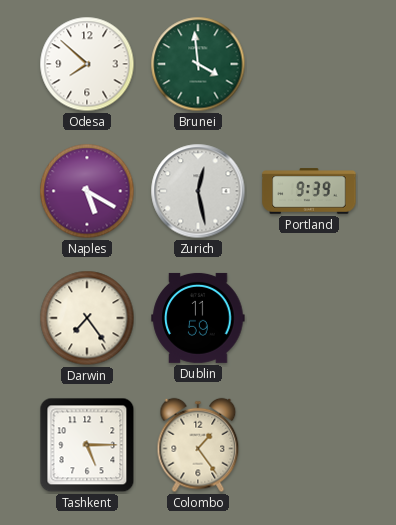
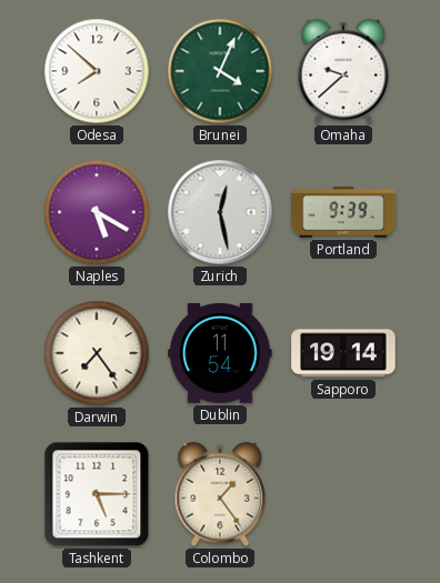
Brunei: 3:59 -> 4:04 (220, 71)
Omaha: none -> 9:38 (343, 71)
Dublin: 11:59 -> 11:54 (220, 353)
Sapporo: none -> 19:14 (343, 353)
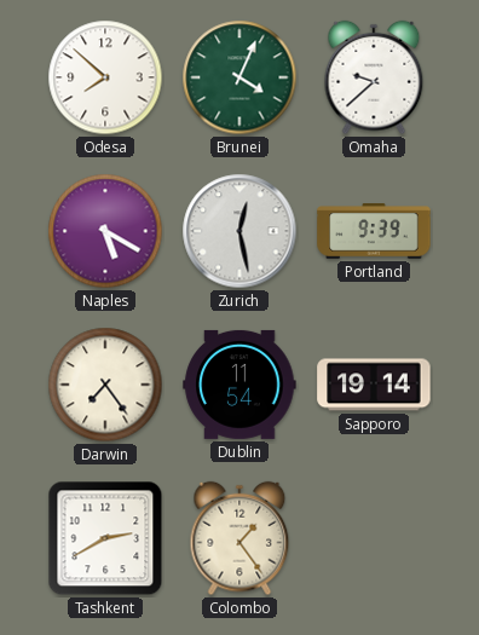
Tashkent: 5:15 -> 2:40 (105, 538)
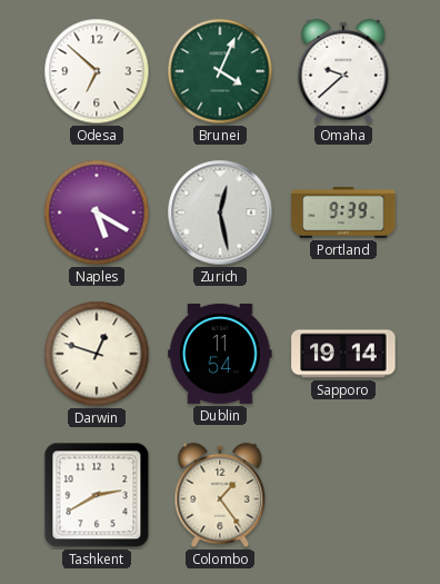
Odesa: 7:52 -> 6:52 (97, 71)
Darwin: 7:24 -> 12:48 (97, 354)
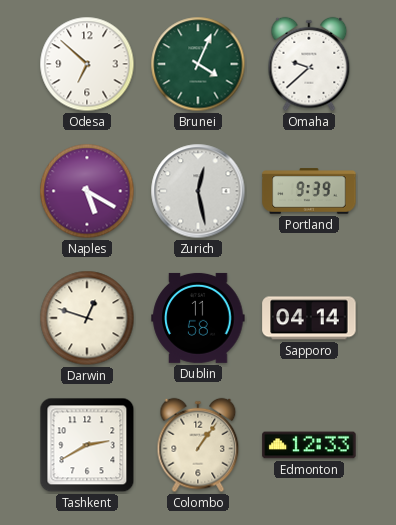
Dublin: 11:54 -> 11:58 (198, 318)
Sapporo: 19:14 -> 04:14 (309, 318)
Colombo: 1:24 -> 1:06 (198, 445)
Edmonton: none -> 12:33 (309, 445)
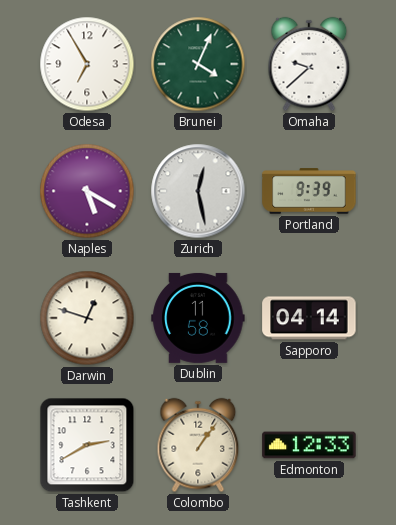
Odesa: 6:52 -> 6:55 (87, 64)
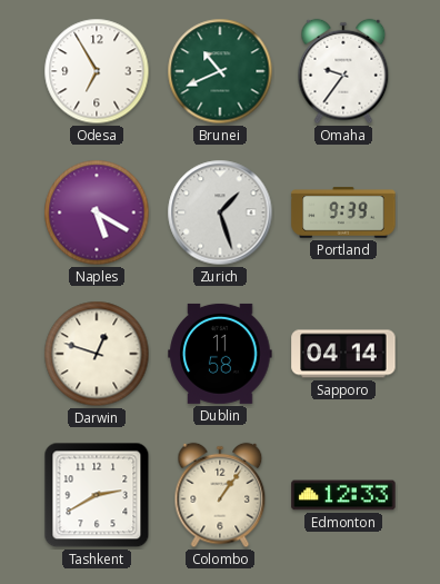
Brunei: 4:04 -> 10:41 (220, 71)
Omaha: 9:38 -> 9:36 (343, 71)
Zurich: 12:28 -> 1:27 (220, 212)
